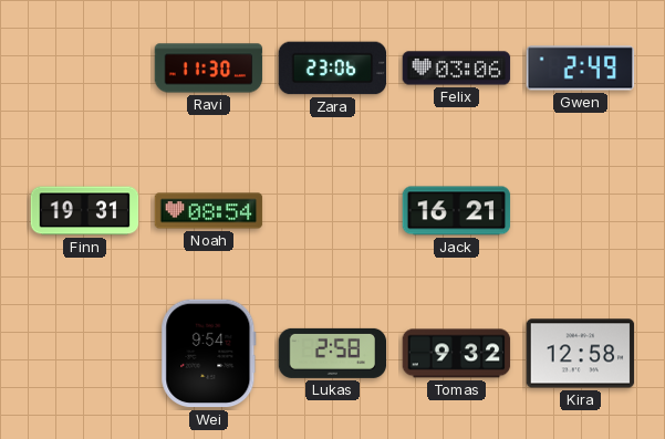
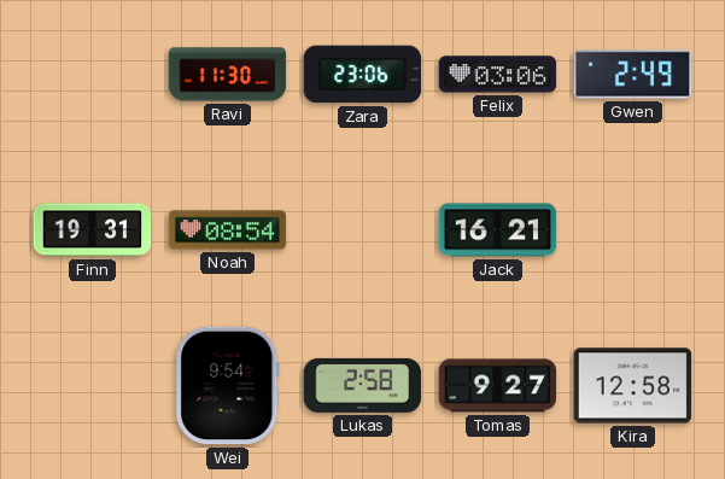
Tomas: 9:32 -> 9:27 (498, 386)
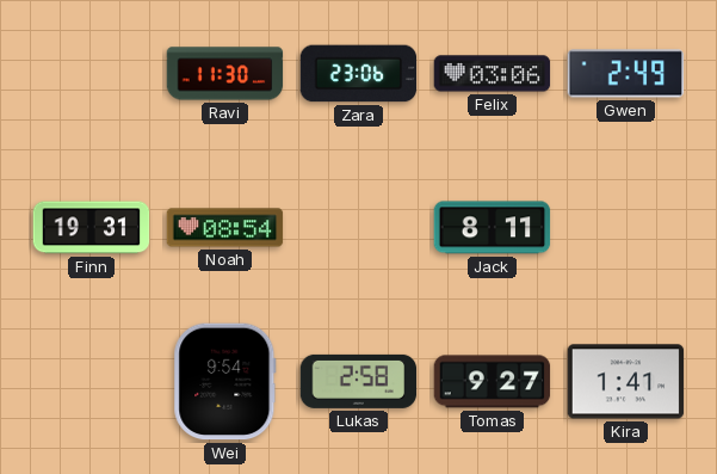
Jack: 16:21 -> 8:11 (493, 228)
Kira: 12:58 -> 1:41 (626, 382)
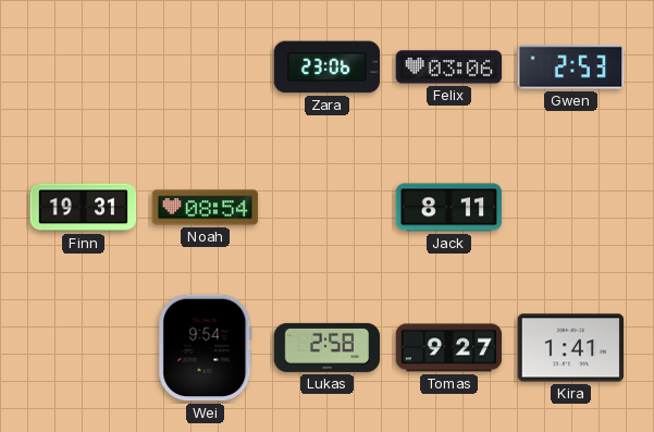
Ravi: 11:30 -> none (225, 74)
Gwen: 2:49 -> 2:53 (571, 67)
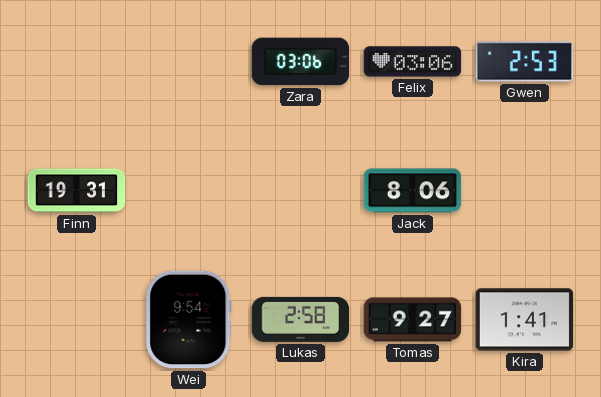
Zara: 23:06 -> 03:06 (301, 62)
Noah: 08:54 -> none (206, 208)
Jack: 8:11 -> 8:06 (413, 191)
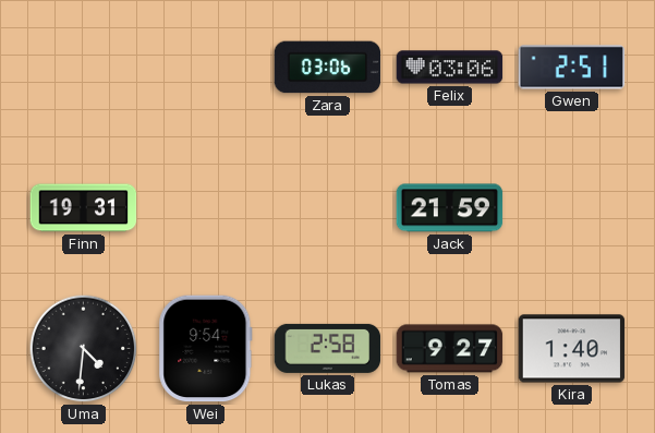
Gwen: 2:53 -> 2:51 (572, 68)
Jack: 8:06 -> 21:59 (450, 208)
Uma: none -> 4:31 (84, 349)
Kira: 1:41 -> 1:40 (572, 349)
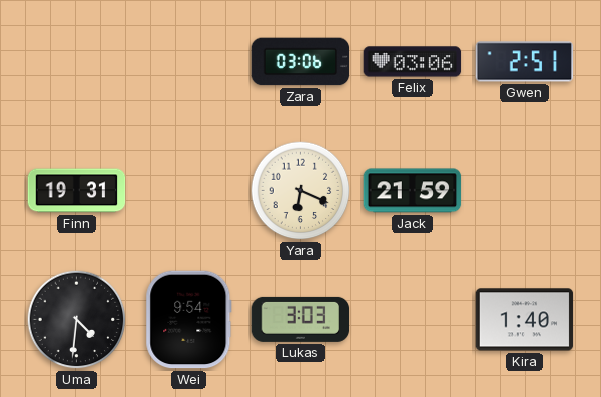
Yara: none -> 6:19 (301, 191)
Lukas: 2:58 -> 3:03 (301, 319)
Tomas: 9:27 -> none (450, 349)
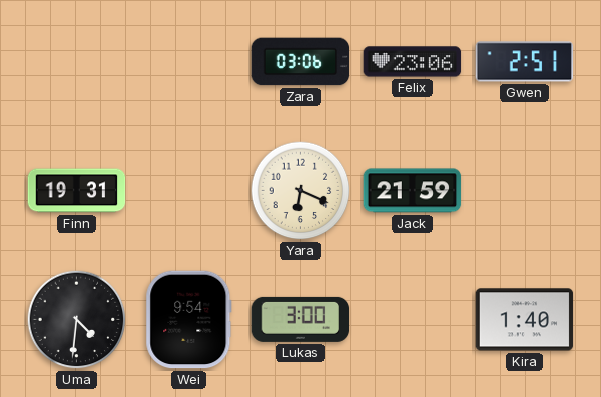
Felix: 03:06 -> 23:06 (413, 62)
Lukas: 3:03 -> 3:00 (301, 319)
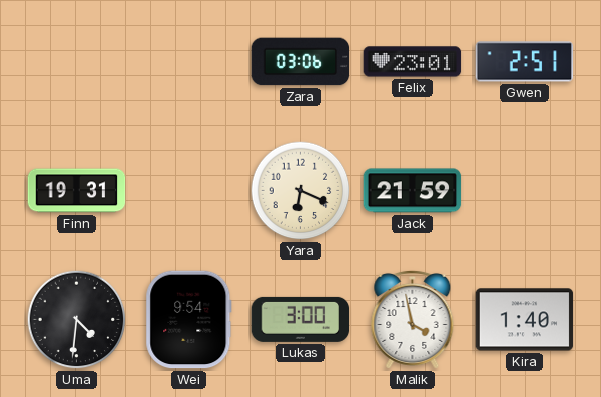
Felix: 23:06 -> 23:01 (413, 62)
Malik: none -> 3:58 (413, 319)
